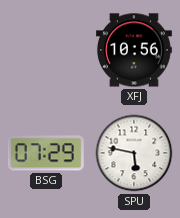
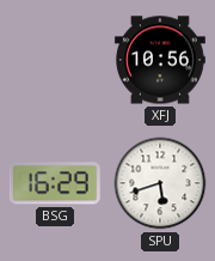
BSG: 07:29 -> 16:29 (55, 183)
SPU: 5:47 -> 5:42 (160, 183)
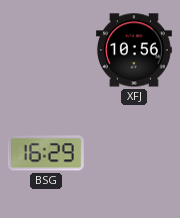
SPU: 5:42 -> none (160, 183)
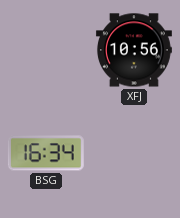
BSG: 16:29 -> 16:34 (46, 153)
